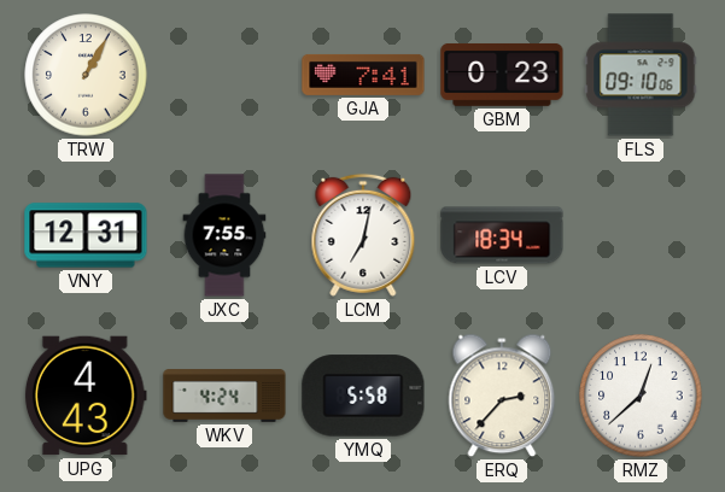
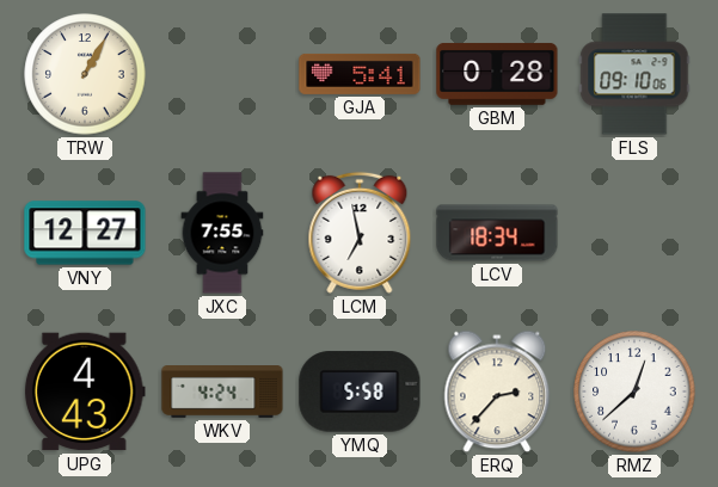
GJA: 7:41 -> 5:41 (360, 74)
GBM: 0:23 -> 0:28 (497, 74)
VNY: 12:31 -> 12:27 (85, 233)
LCM: 7:02 -> 6:58 (360, 233)
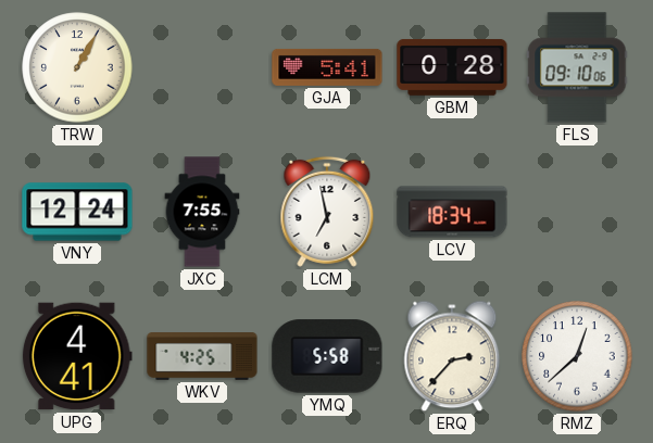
VNY: 12:27 -> 12:24 (77, 212)
UPG: 4:43 -> 4:41 (77, 356)
WKV: 4:24 -> 4:25 (202, 357)
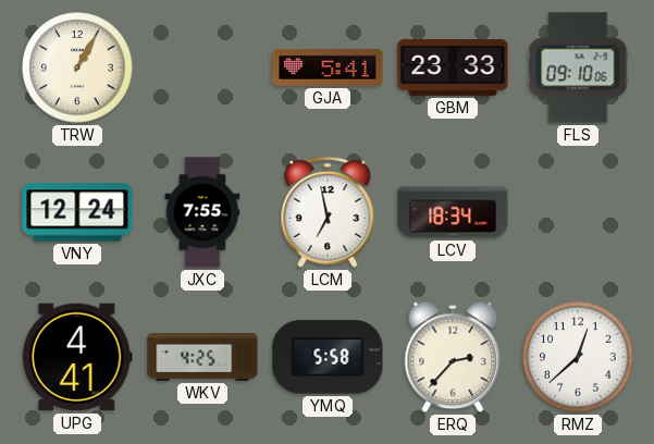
GBM: 0:28 -> 23:33 (453, 67)
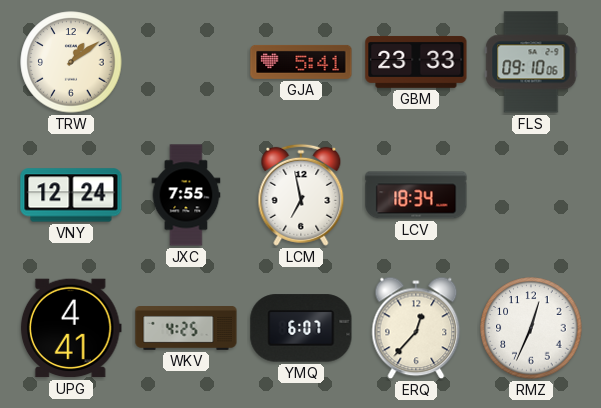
TRW: 1:05 -> 1:09 (71, 62)
YMQ: 5:58 -> 6:07 (301, 328)
ERQ: 2:37 -> 12:37 (416, 328)
RMZ: 12:38 -> 12:34 (531, 328)
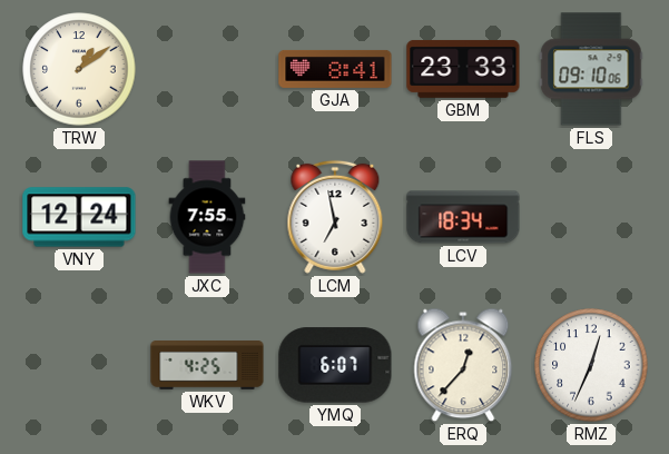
GJA: 5:41 -> 8:41 (335, 69)
UPG: 4:41 -> none (71, 328)
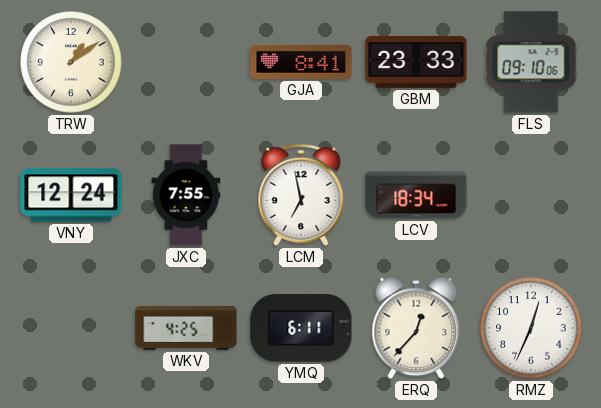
YMQ: 6:07 -> 6:11 (301, 328)
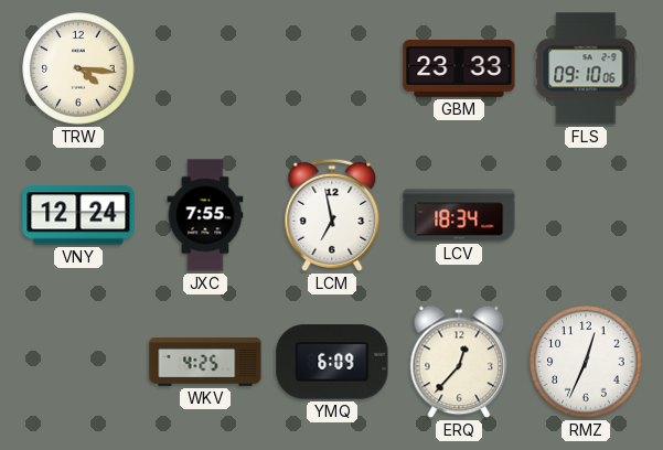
TRW: 1:09 -> 4:16 (78, 68)
GJA: 8:41 -> none (301, 62)
YMQ: 6:11 -> 6:09 (332, 362)
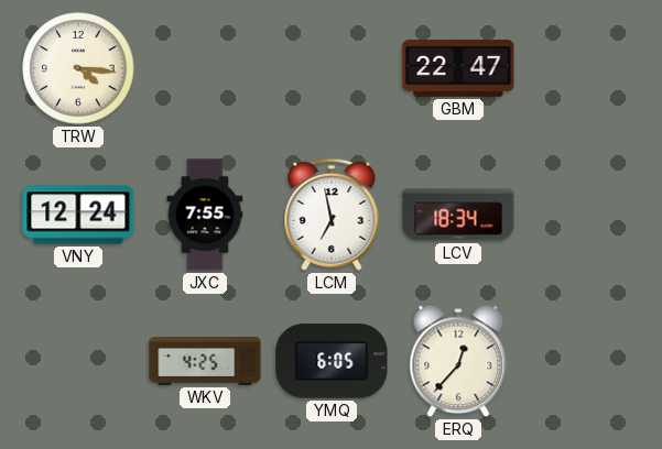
GBM: 23:33 -> 22:47 (458, 68)
FLS: 09:10 -> none (586, 68)
YMQ: 6:09 -> 6:05 (332, 361)
RMZ: 12:34 -> none (586, 362)
